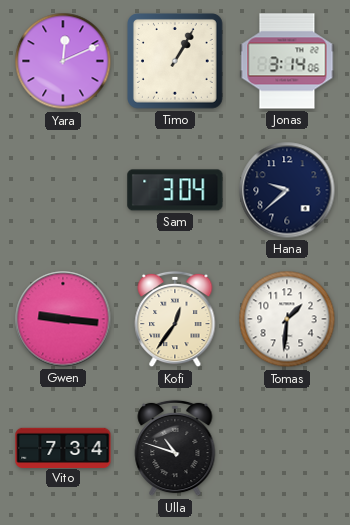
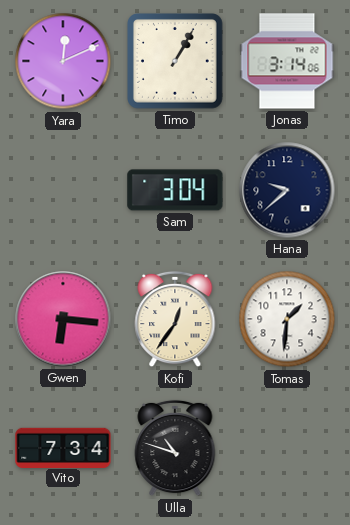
Gwen: 9:16 -> 6:16 (63, 319)
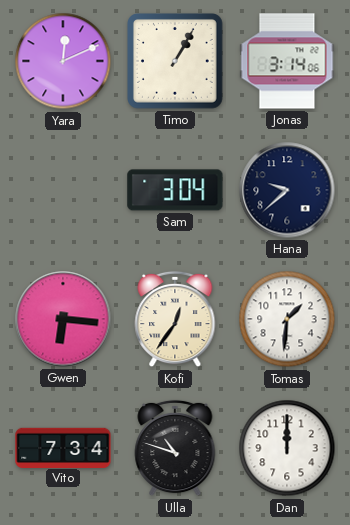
Dan: none -> 12:00 (287, 448)
